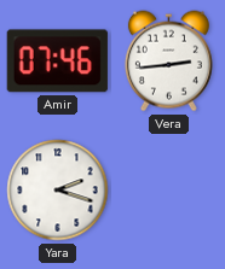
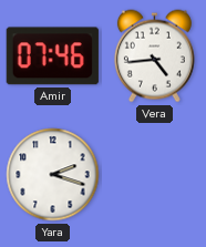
Vera: 2:44 -> 4:44 (154, 56)
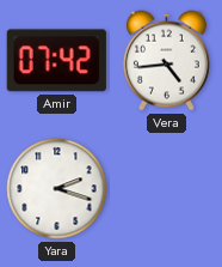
Amir: 07:46 -> 07:42 (56, 61)
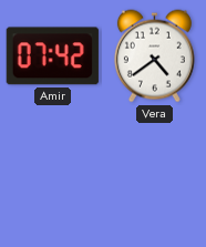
Vera: 4:44 -> 4:39 (154, 56)
Yara: 2:18 -> none (57, 189)
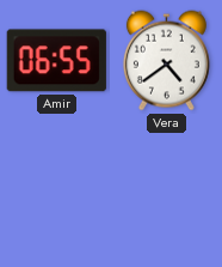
Amir: 07:42 -> 06:55 (56, 61)
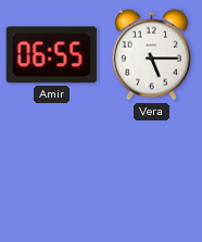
Vera: 4:39 -> 5:15 (151, 55)
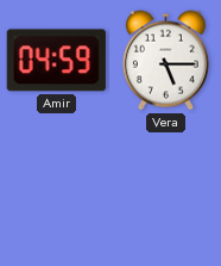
Amir: 06:55 -> 04:59 (56, 61)
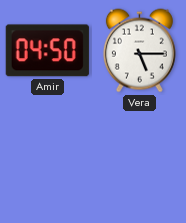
Amir: 04:59 -> 04:50 (47, 51)
